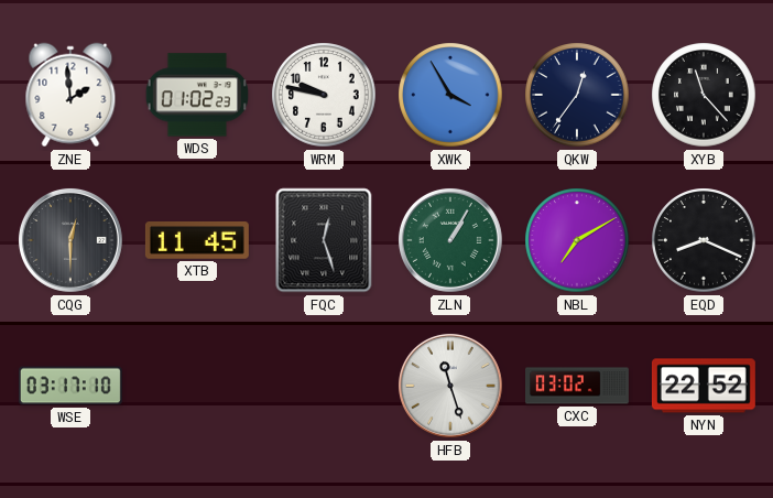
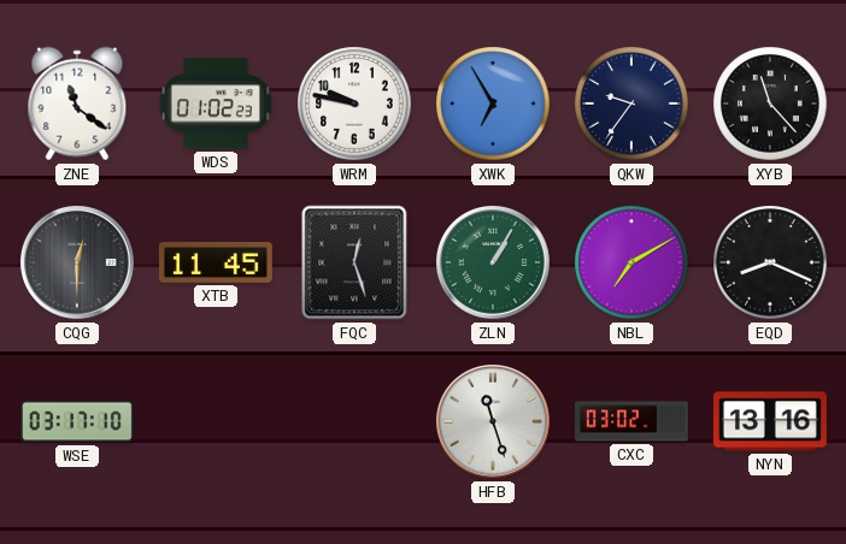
ZNE: 1:59 -> 11:21 (77, 104)
XWK: 3:55 -> 6:55 (493, 104)
QKW: 12:36 -> 9:36 (631, 104)
NYN: 22:52 -> 13:16 (770, 421)
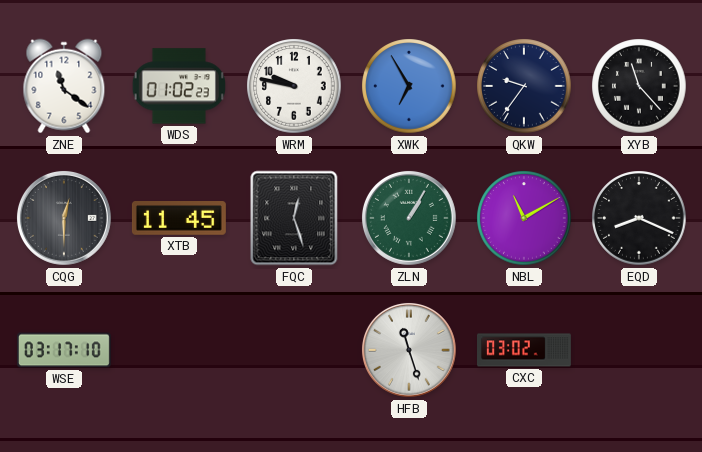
NBL: 7:10 -> 11:10 (524, 218)
NYN: 13:16 -> none (770, 421)
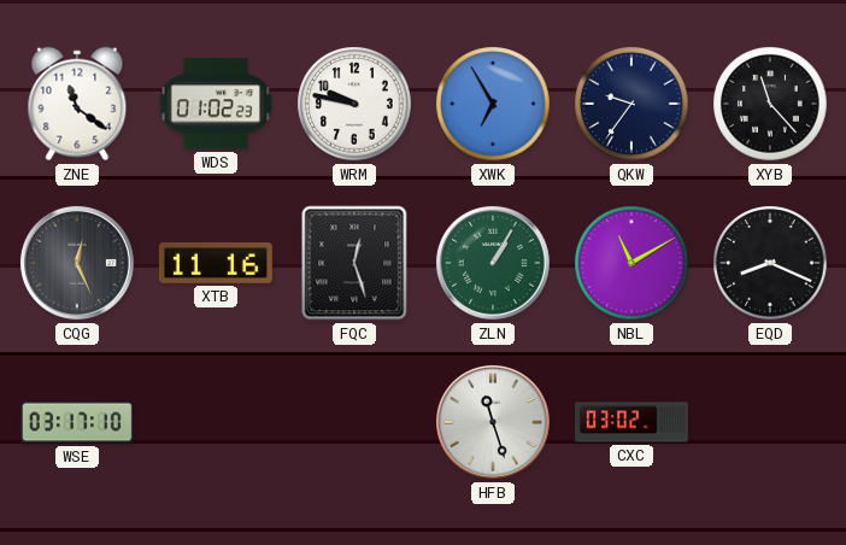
CQG: 12:30 -> 12:26 (77, 263)
XTB: 11:45 -> 11:16 (216, 264)
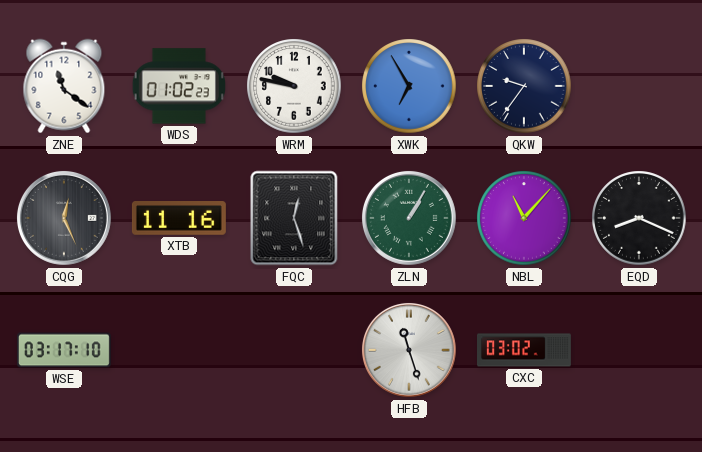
XYB: 11:23 -> none (770, 104)
NBL: 11:10 -> 11:07 (524, 218)
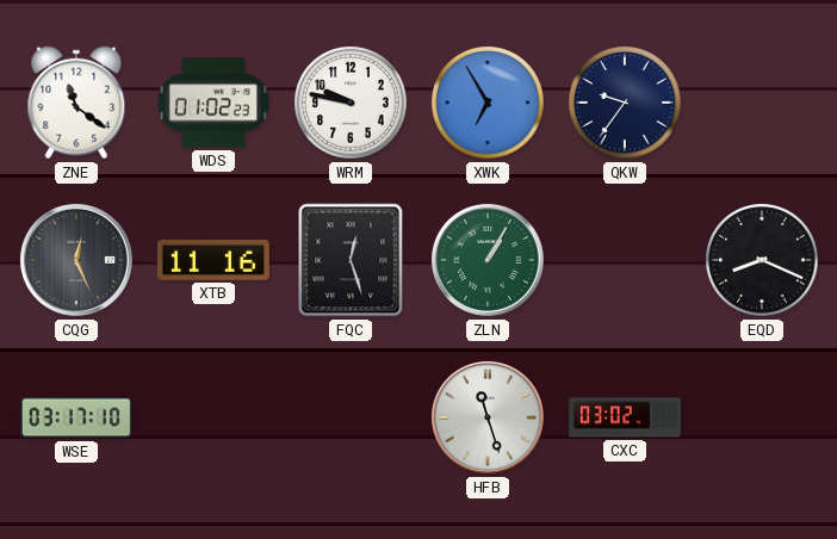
NBL: 11:07 -> none (524, 218)
